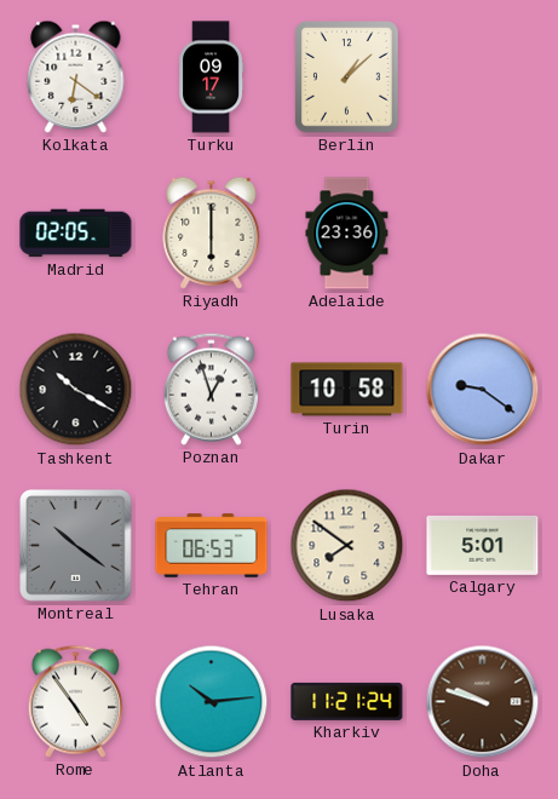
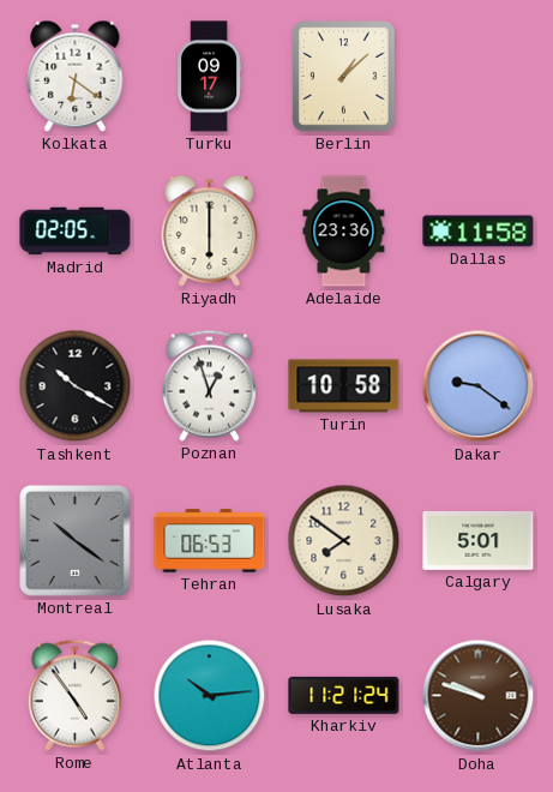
Dallas: none -> 11:58 (479, 232)
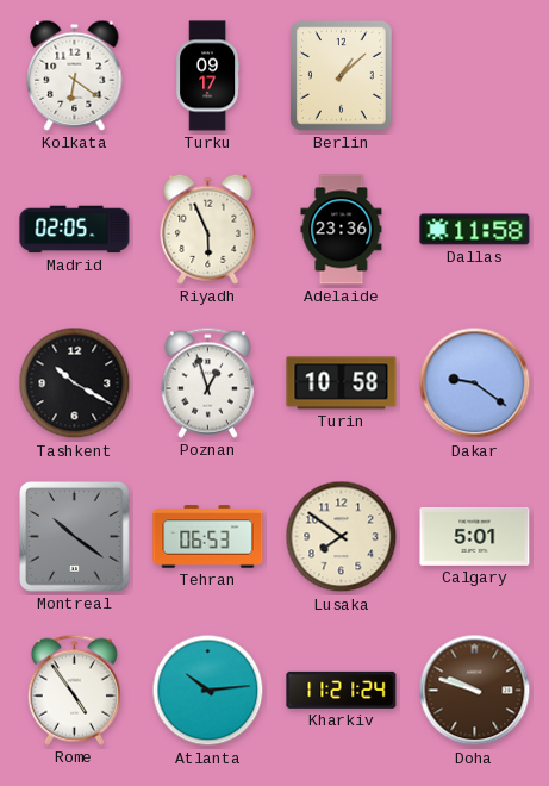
Riyadh: 6:00 -> 5:56 (208, 229)
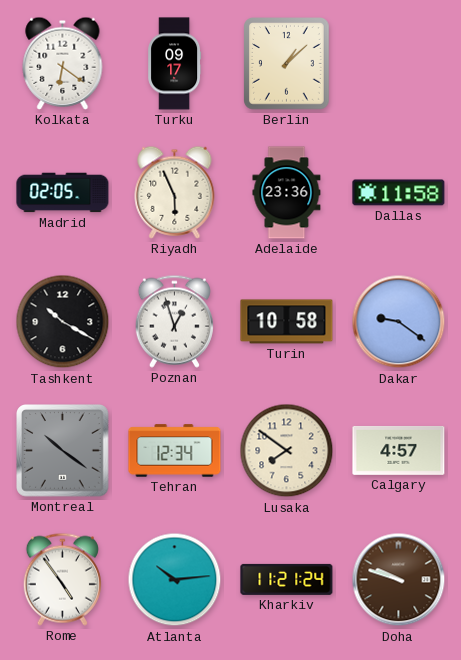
Tehran: 06:53 -> 12:34 (175, 451)
Calgary: 5:01 -> 4:57 (399, 450)
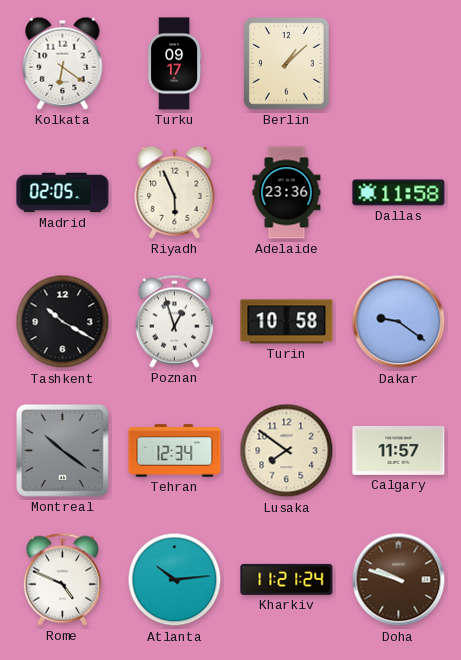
Calgary: 4:57 -> 11:57 (399, 450)
Rome: 4:54 -> 4:49 (62, 579)
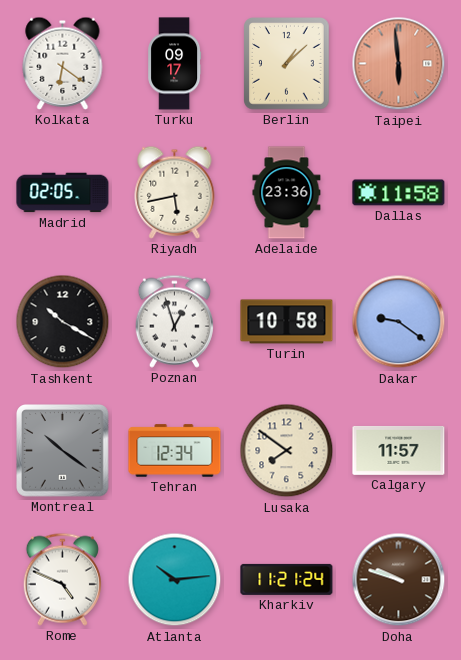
Taipei: none -> 5:59 (399, 64)
Riyadh: 5:56 -> 5:43 (175, 192)
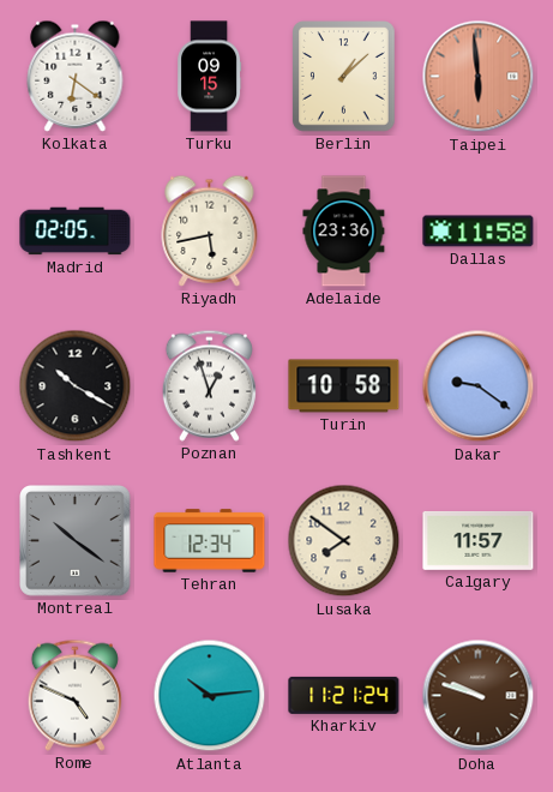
Turku: 09:17 -> 09:15 (210, 77)
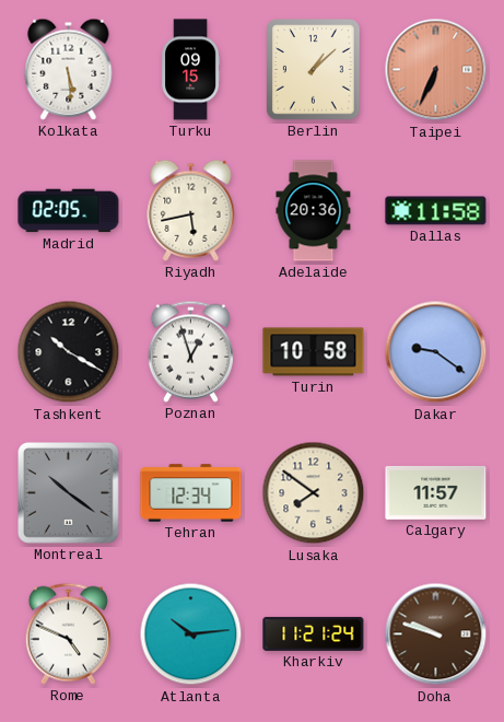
Kolkata: 6:21 -> 5:29 (69, 69)
Taipei: 5:59 -> 6:34 (436, 70)
Adelaide: 23:36 -> 20:36 (314, 211)
